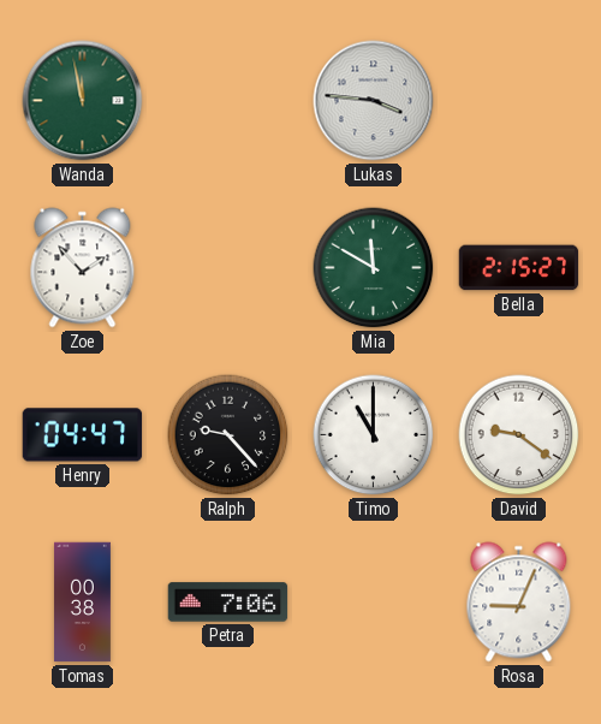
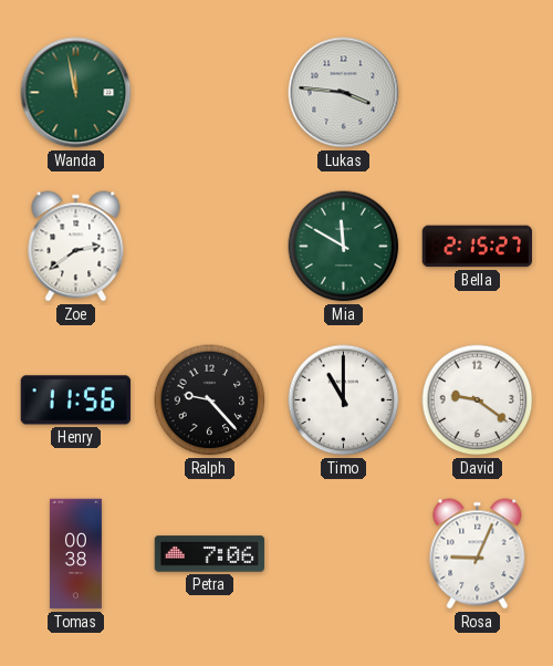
Zoe: 1:53 -> 2:39 (76, 247)
Henry: 04:47 -> 11:56 (76, 400)
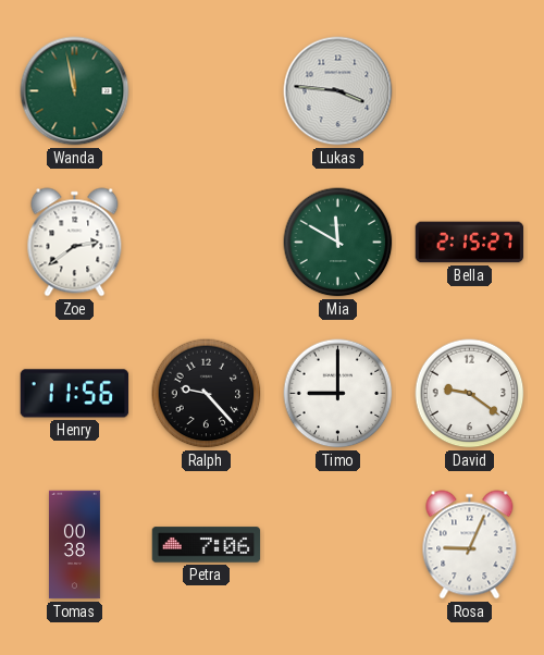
Timo: 11:00 -> 9:00 (338, 394)
